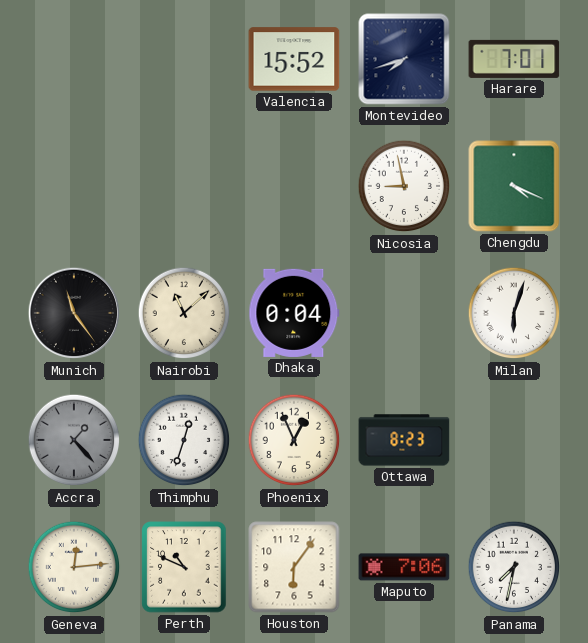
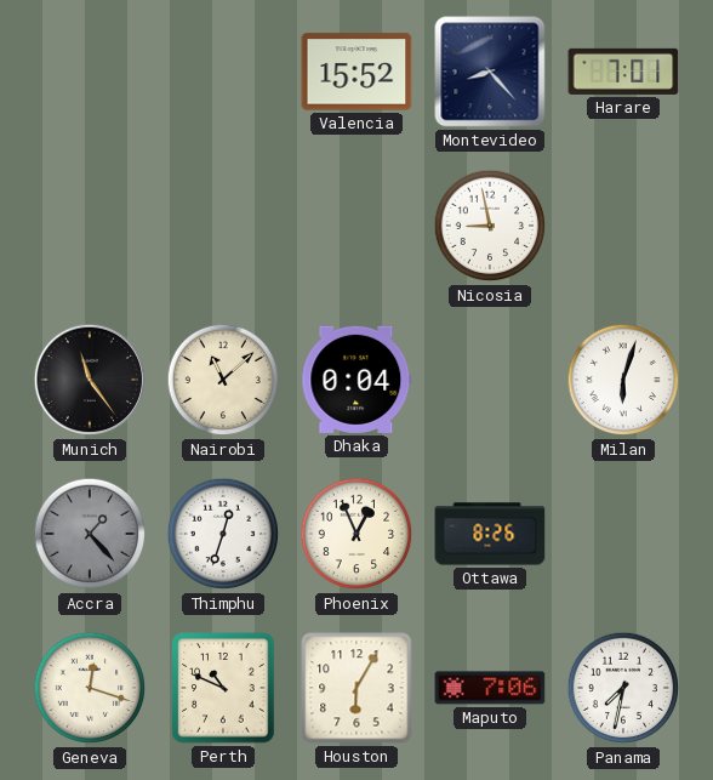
Montevideo: 7:42 -> 8:23 (490, 72)
Chengdu: 4:19 -> none (514, 186)
Ottawa: 8:23 -> 8:26 (490, 534)
Geneva: 12:14 -> 12:18 (90, 688)
Houston: 6:06 -> 6:05 (356, 688)
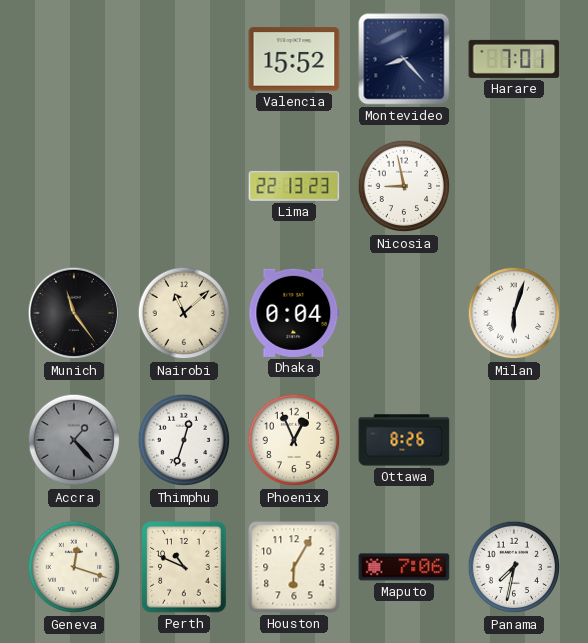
Lima: none -> 22:13 (294, 186)
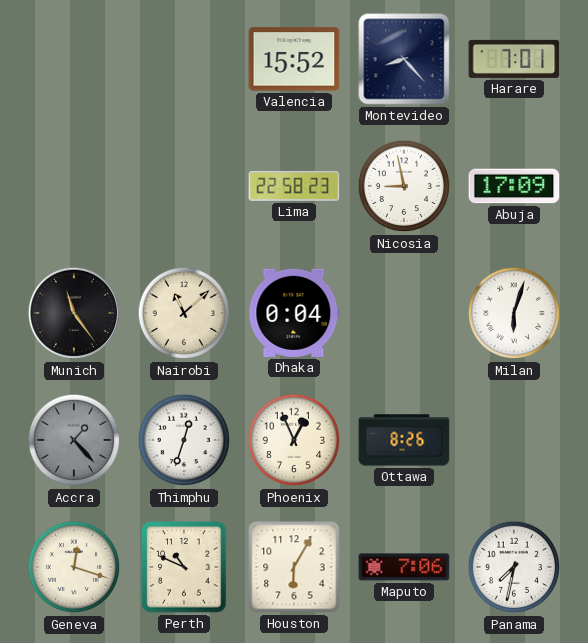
Lima: 22:13 -> 22:58 (294, 186)
Abuja: none -> 17:09 (514, 186)
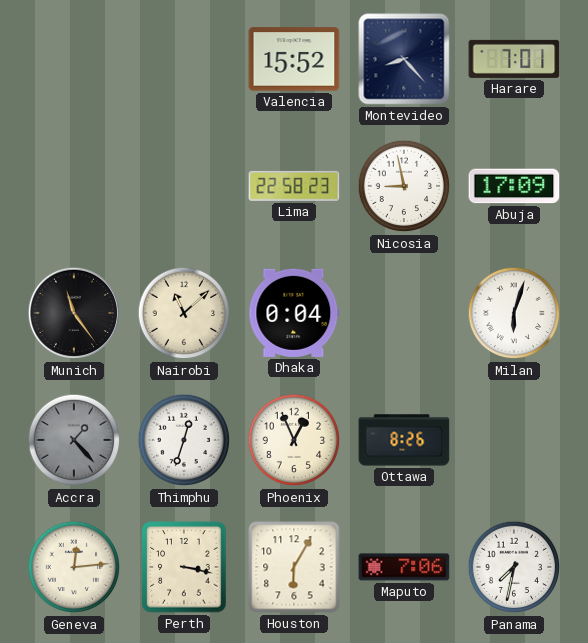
Geneva: 12:18 -> 12:14 (74, 567)
Perth: 10:49 -> 3:17 (184, 567)
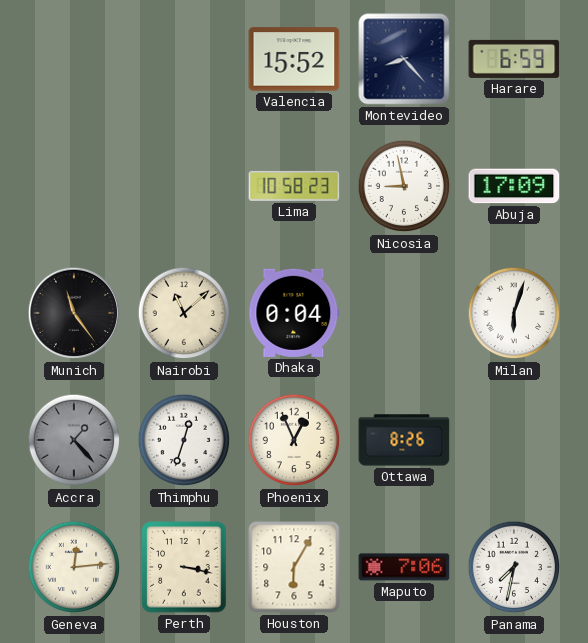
Harare: 7:01 -> 6:59 (514, 59)
Lima: 22:58 -> 10:58 (294, 186)
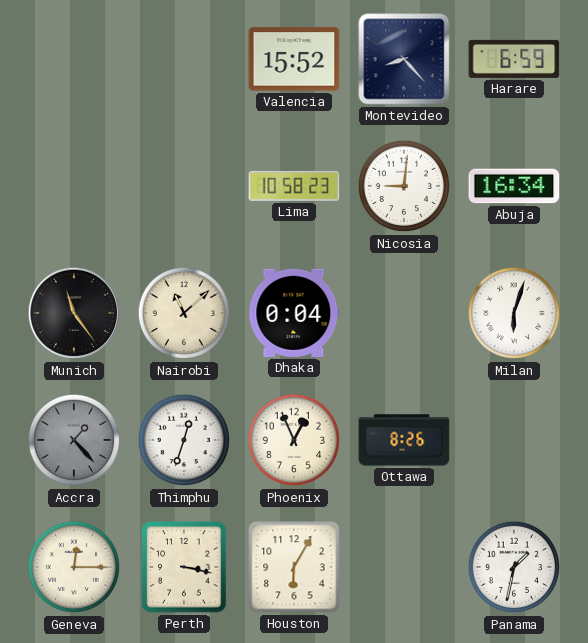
Nicosia: 8:58 -> 9:01 (404, 186)
Abuja: 17:09 -> 16:34 (514, 186)
Geneva: 12:14 -> 12:15 (74, 567)
Maputo: 7:06 -> none (404, 567)
Panama: 7:32 -> 1:32 (514, 567)
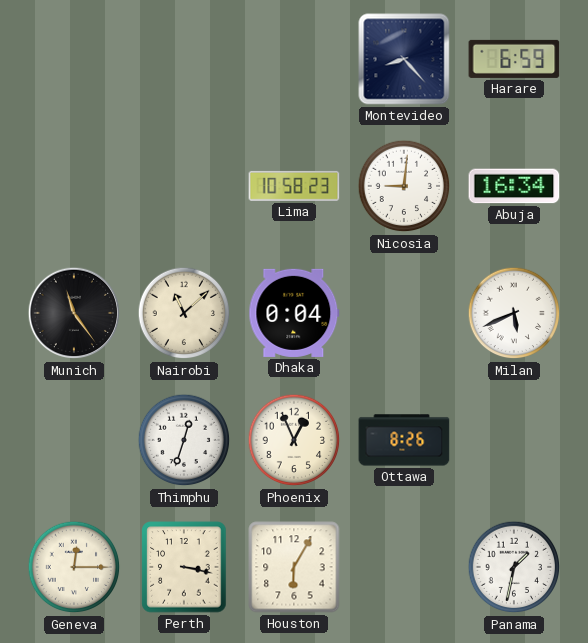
Valencia: 15:52 -> none (294, 59)
Milan: 6:03 -> 5:41 (514, 313)
Accra: 1:23 -> none (74, 440)
